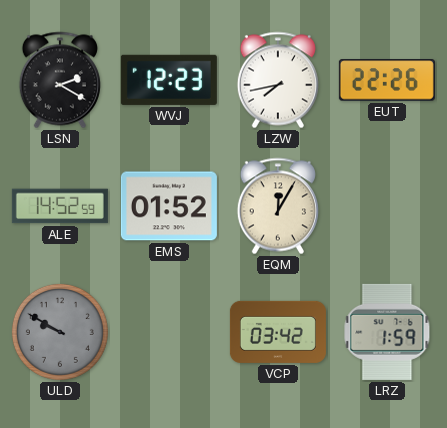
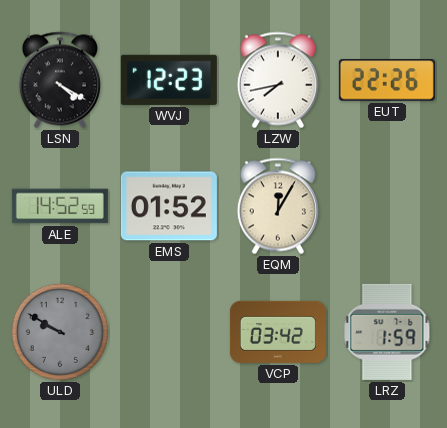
LSN: 2:20 -> 4:20 (60, 80)
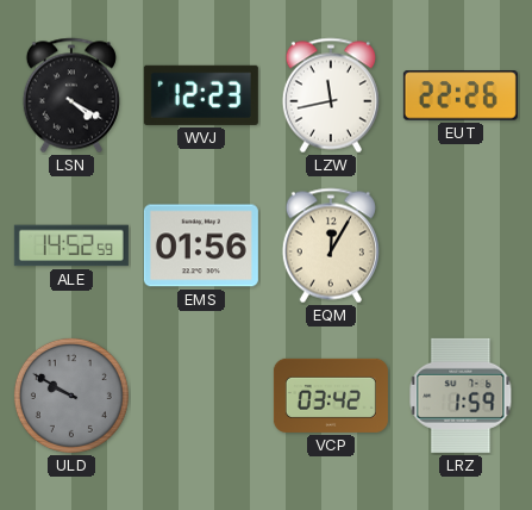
LZW: 7:43 -> 11:43 (331, 95)
EMS: 01:52 -> 01:56 (201, 245)
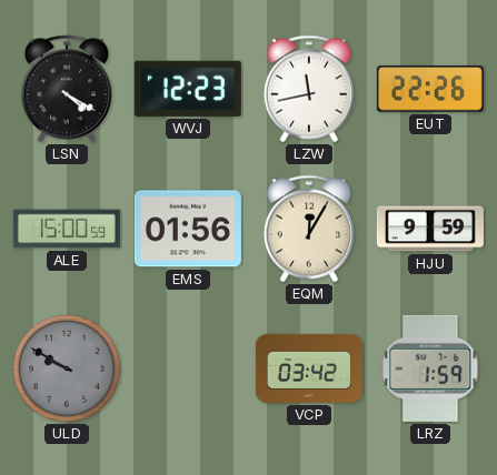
ALE: 14:52 -> 15:00 (67, 229)
HJU: none -> 9:59 (430, 229)
